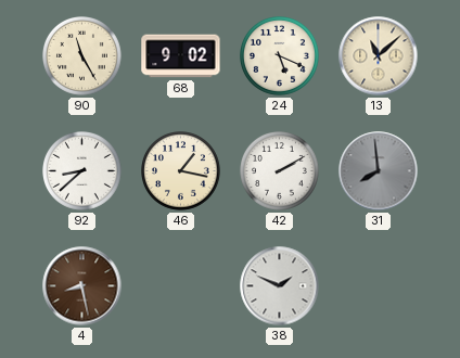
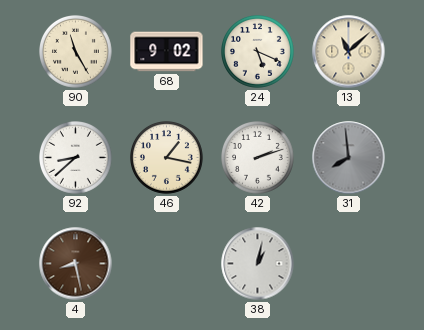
42: 2:10 -> 2:12 (258, 158)
38: 1:49 -> 1:02 (258, 264)
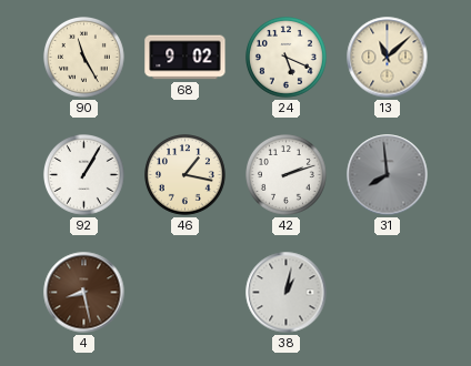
92: 8:38 -> 1:05 (84, 175)
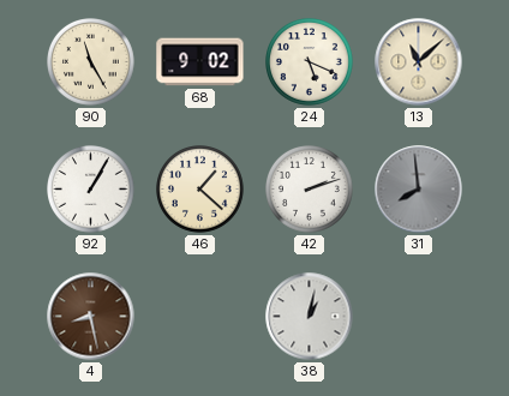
46: 1:17 -> 1:22 (200, 190)
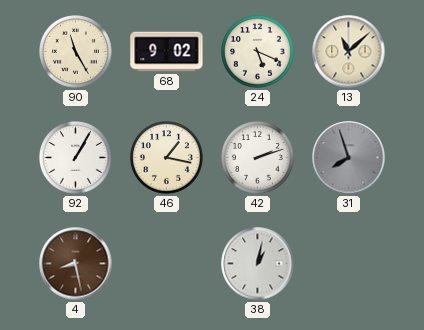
46: 1:22 -> 1:17 (167, 158)
31: 7:59 -> 7:57 (349, 158)
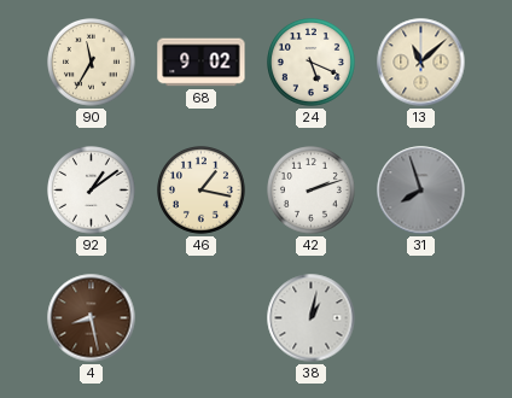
90: 11:25 -> 11:35 (92, 63)
92: 1:05 -> 1:09 (92, 191)
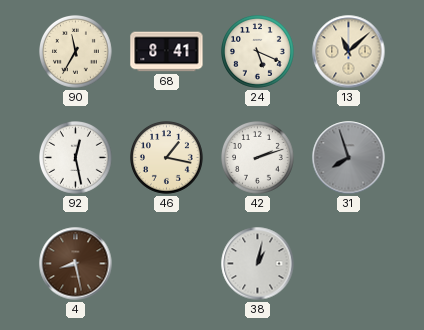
68: 9:02 -> 8:41 (167, 52)
92: 1:09 -> 12:28 (76, 158)
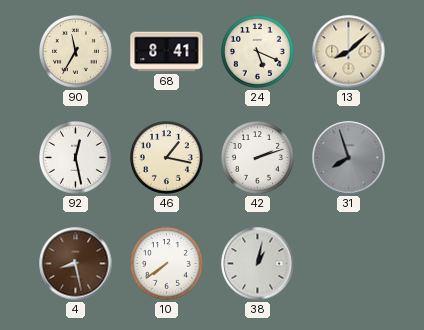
13: 11:08 -> 8:08 (349, 52)
10: none -> 7:39 (167, 264)
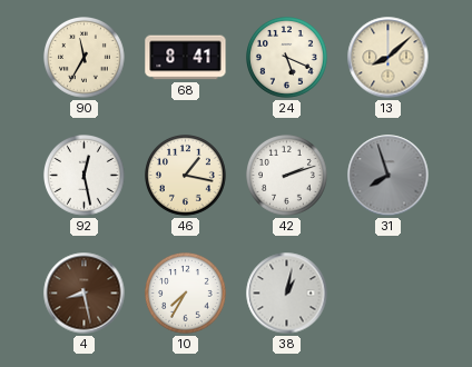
10: 7:39 -> 7:35 (186, 294)
